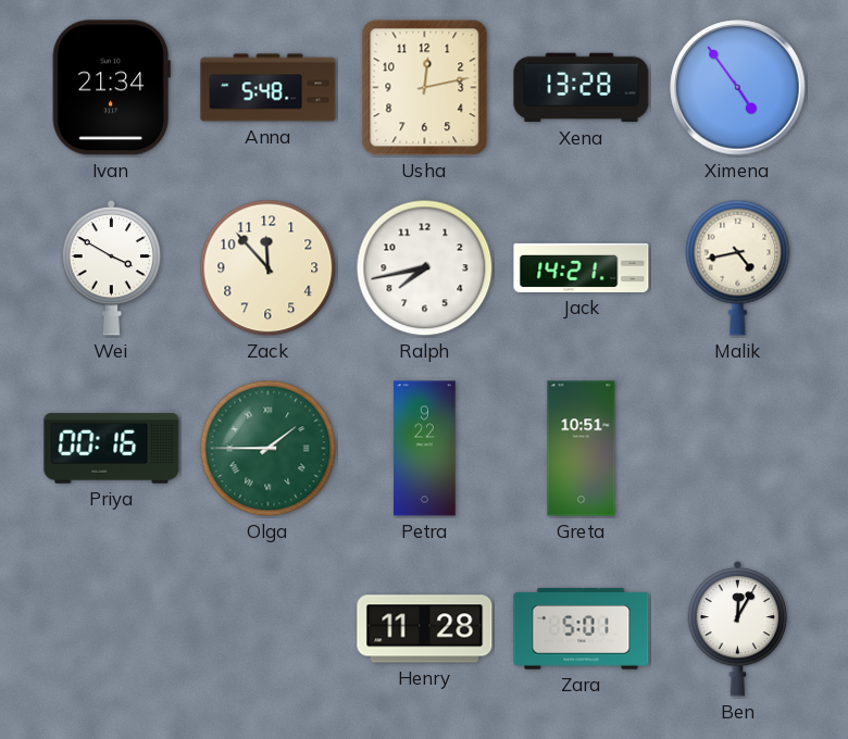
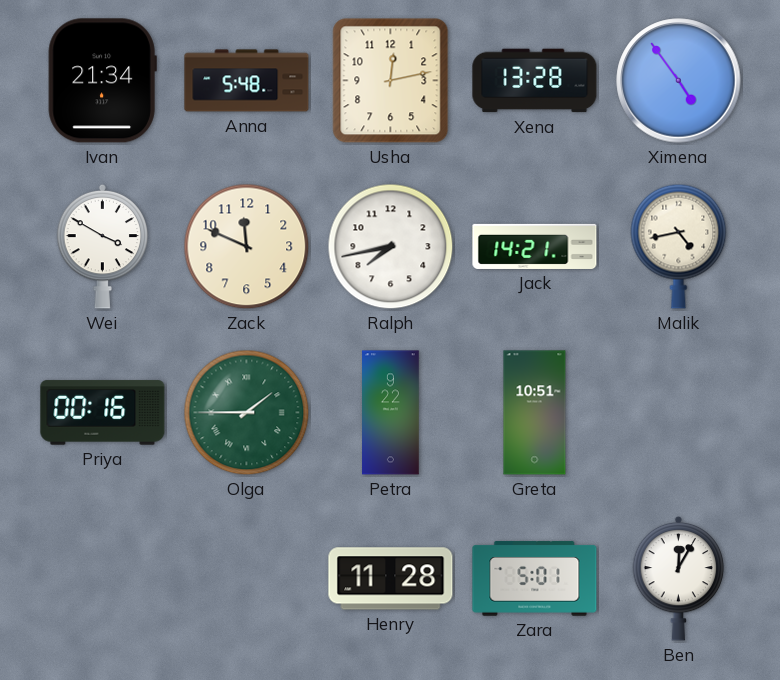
Zack: 11:53 -> 11:49 (247, 247)
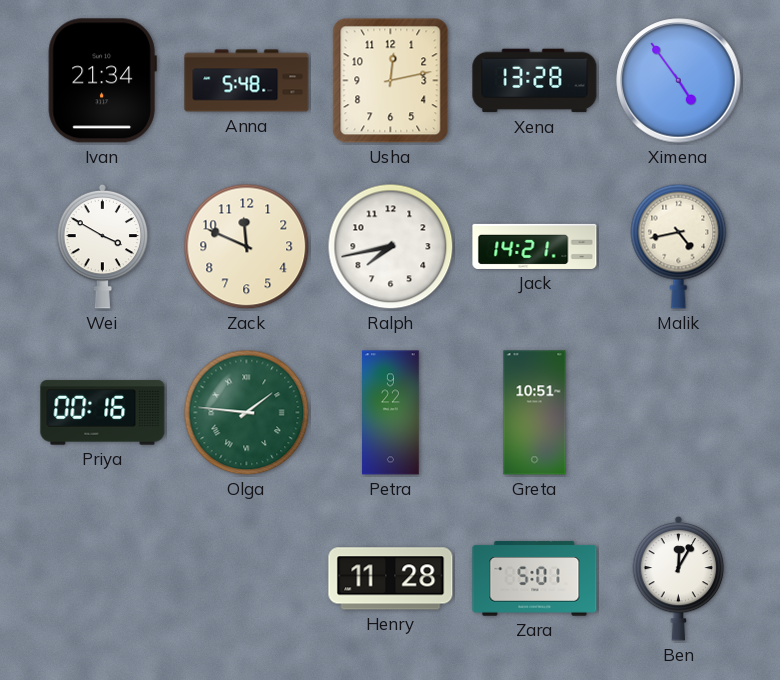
Olga: 1:45 -> 1:46 (247, 413)
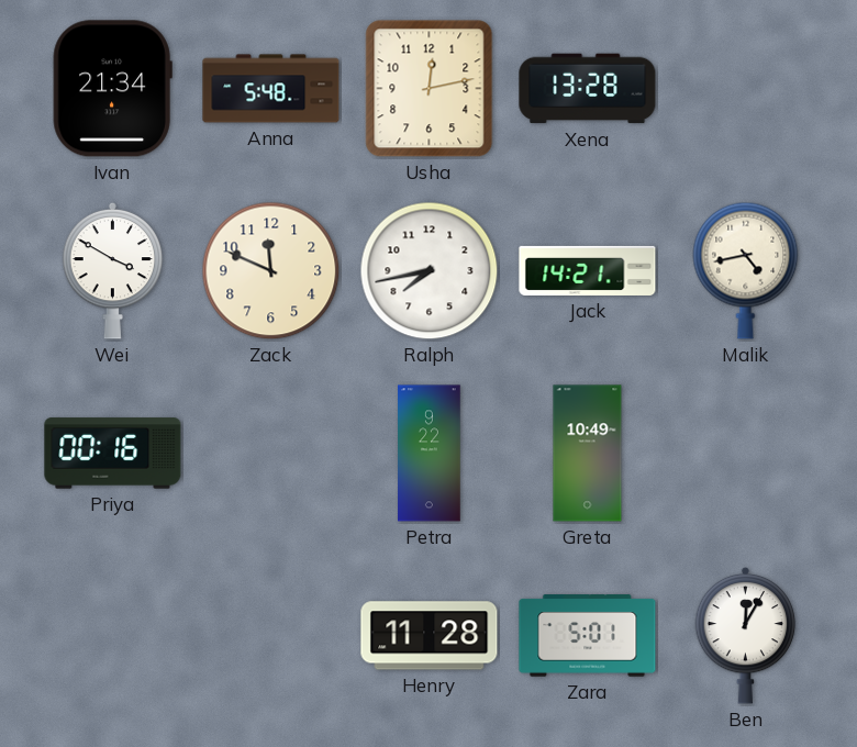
Ximena: 4:54 -> none (679, 81)
Olga: 1:46 -> none (247, 413)
Greta: 10:51 -> 10:49 (588, 454)
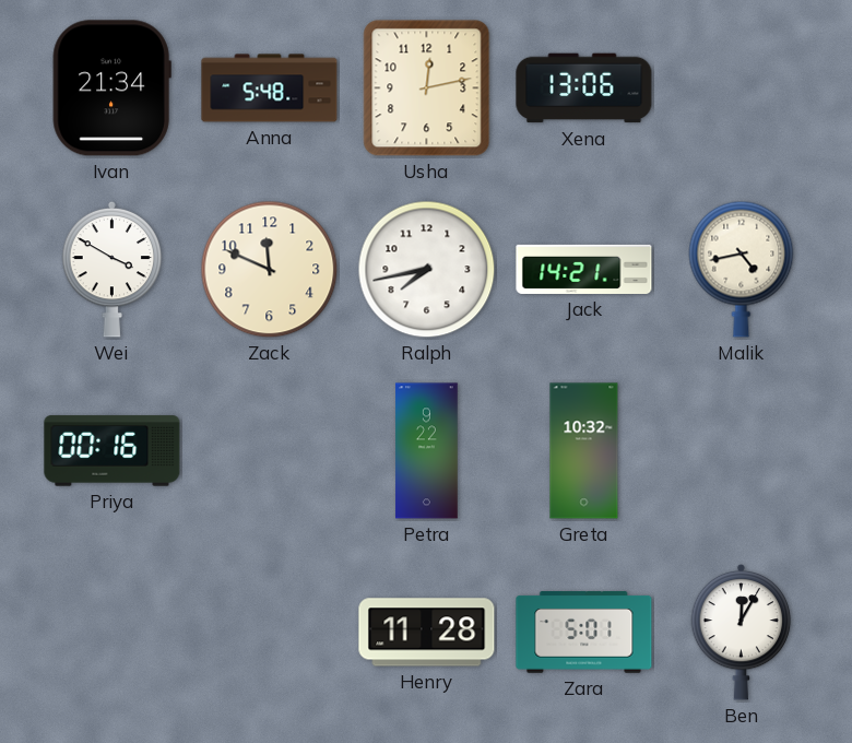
Xena: 13:28 -> 13:06 (584, 89)
Greta: 10:49 -> 10:32 (584, 451)
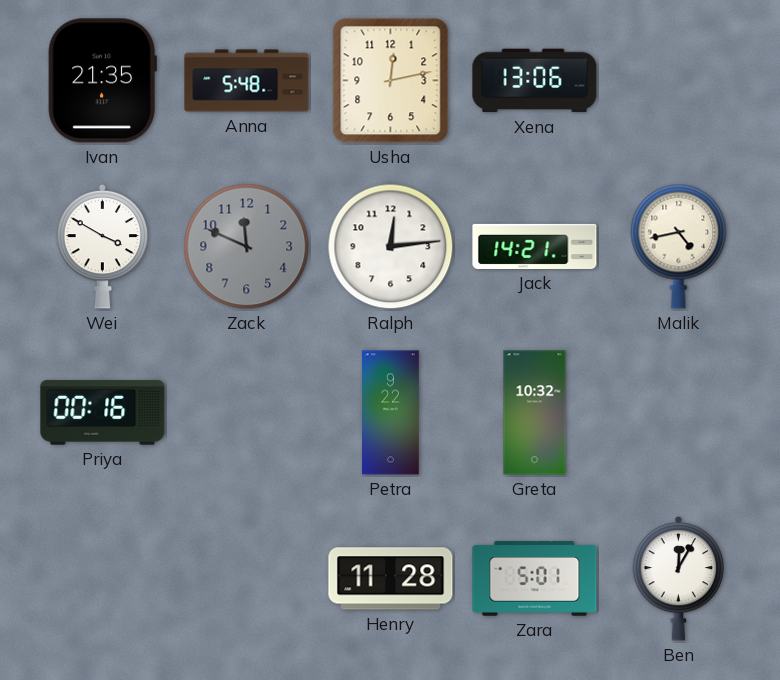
Ivan: 21:34 -> 21:35 (102, 81)
Zack dial: cream -> grey (247, 247)
Ralph: 7:43 -> 12:14 (391, 247)
